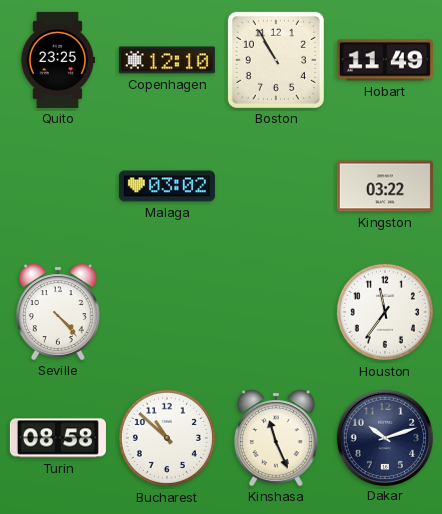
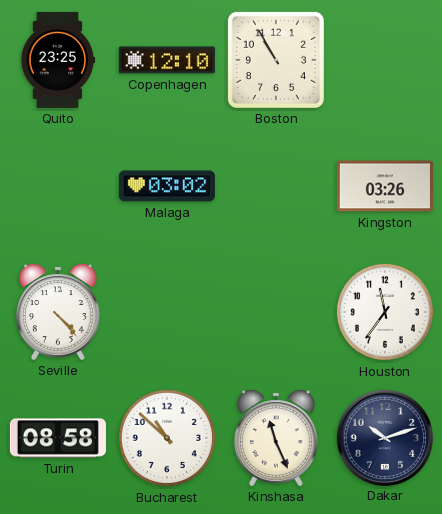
Hobart: 11:49 -> none (385, 60)
Kingston: 03:22 -> 03:26 (385, 186)
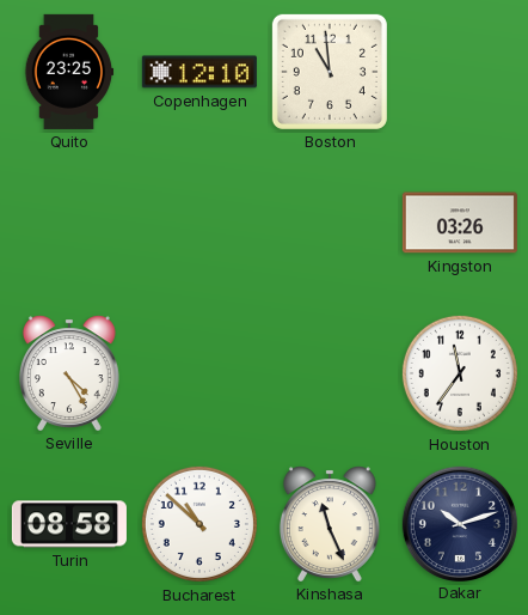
Boston: 10:55 -> 10:59 (330, 72)
Malaga: 03:02 -> none (167, 186)
Seville: 4:23 -> 4:25 (69, 373)
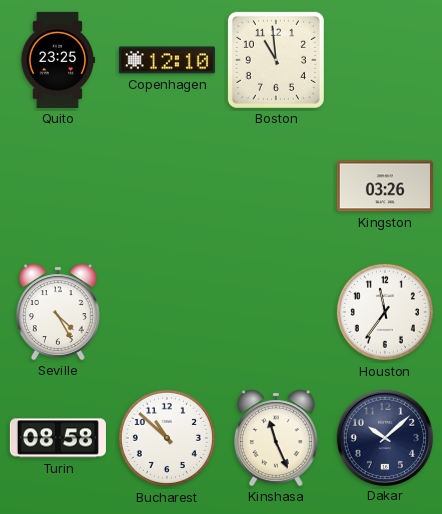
Dakar: 10:12 -> 10:08 (384, 437)
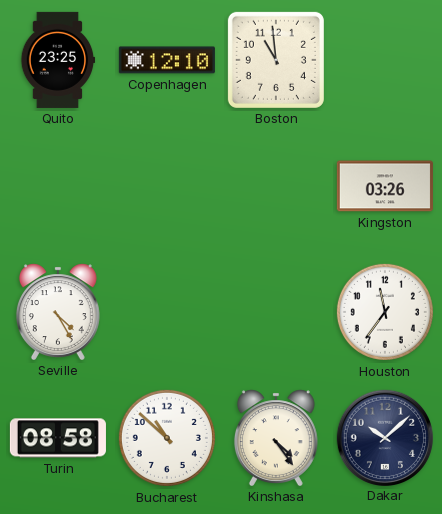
Kinshasa: 11:26 -> 4:24 (276, 438)
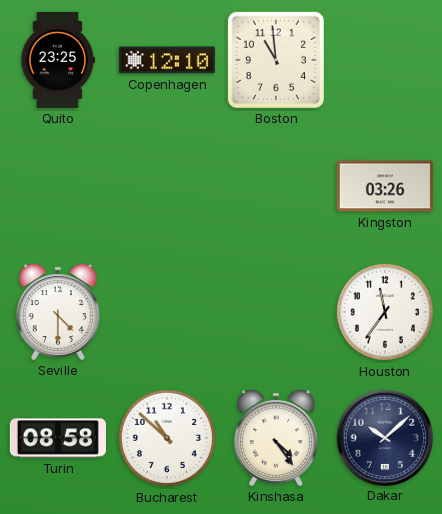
Seville: 4:25 -> 4:30 (58, 312)
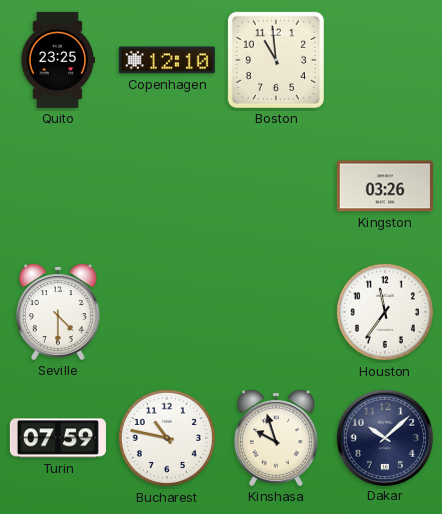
Turin: 08:58 -> 07:59 (58, 438)
Bucharest: 10:52 -> 10:47 (167, 438)
Kinshasa: 4:24 -> 9:57 (276, 438)
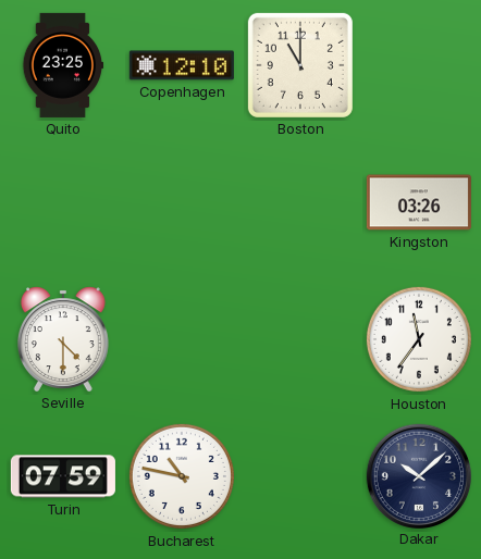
Boston: 10:59 -> 11:00 (300, 65)
Kinshasa: 9:57 -> none (276, 438)
